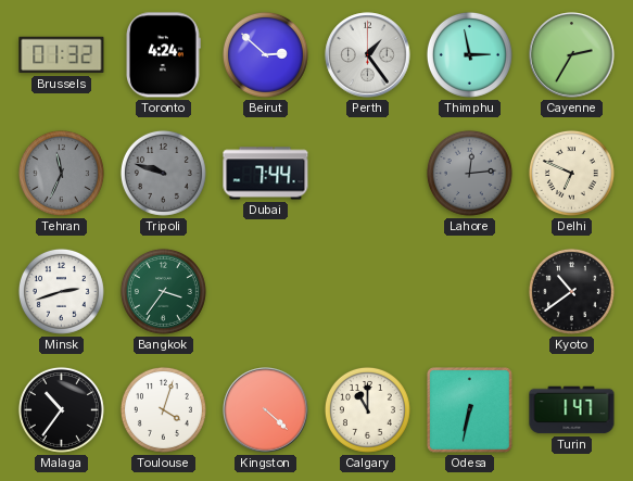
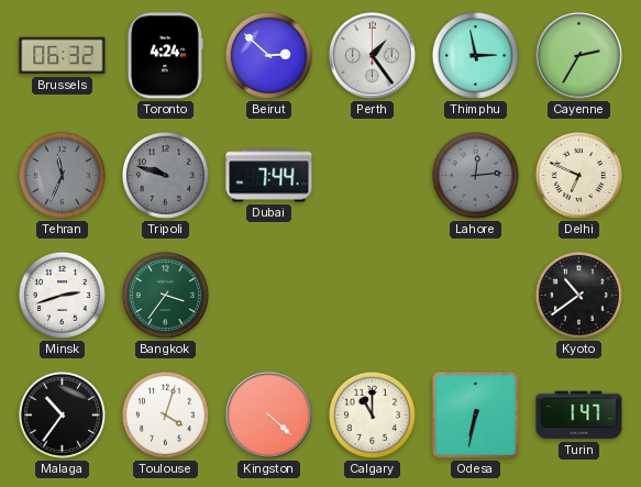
Brussels: 01:32 -> 06:32 (63, 56)
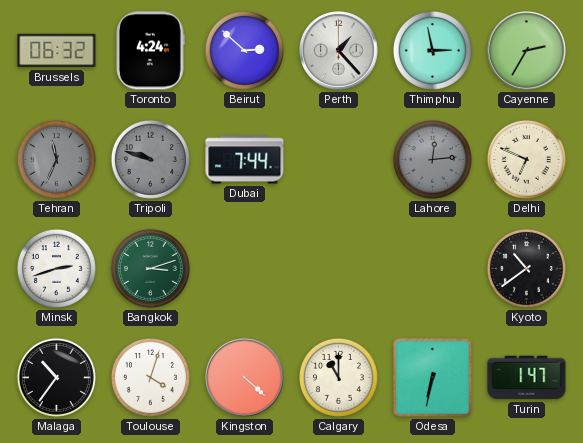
Perth: 1:24 -> 1:23 (339, 51)
Bangkok: 3:36 -> 3:12 (150, 268)
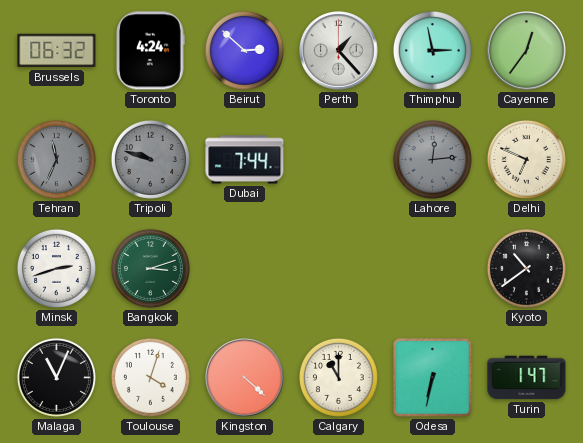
Cayenne: 2:35 -> 12:36 (527, 51)
Malaga: 10:36 -> 11:04 (56, 377)
